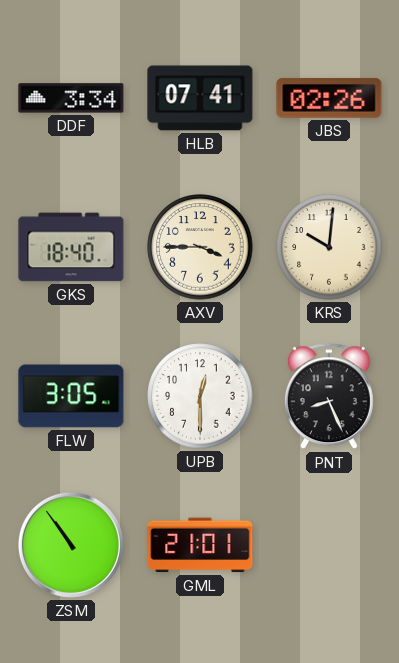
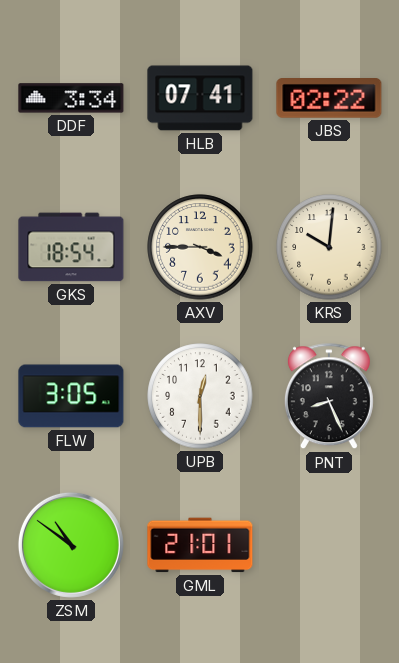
JBS: 02:26 -> 02:22 (329, 99)
GKS: 18:40 -> 18:54 (71, 247)
ZSM: 10:54 -> 10:51 (71, 545)
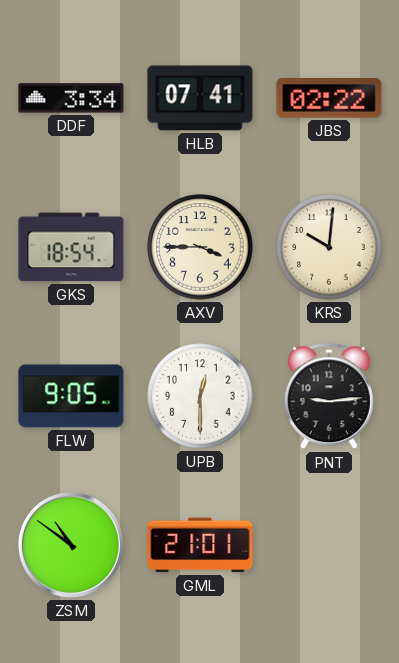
FLW: 3:05 -> 9:05 (71, 396)
PNT: 8:26 -> 9:14 (329, 397)
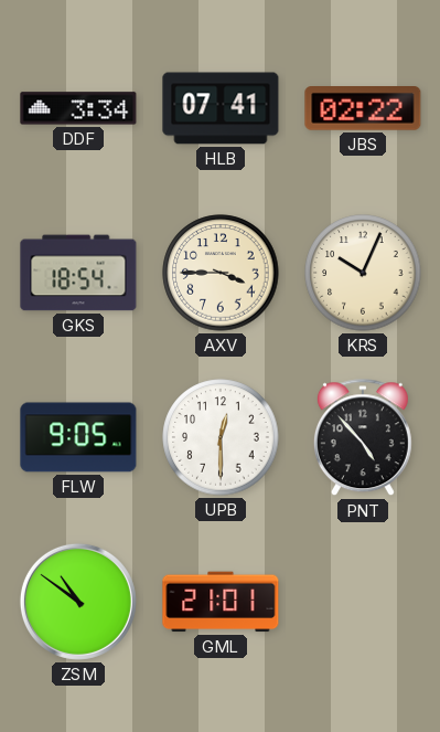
KRS: 10:01 -> 10:04 (363, 273)
PNT: 9:14 -> 4:53 (363, 438)
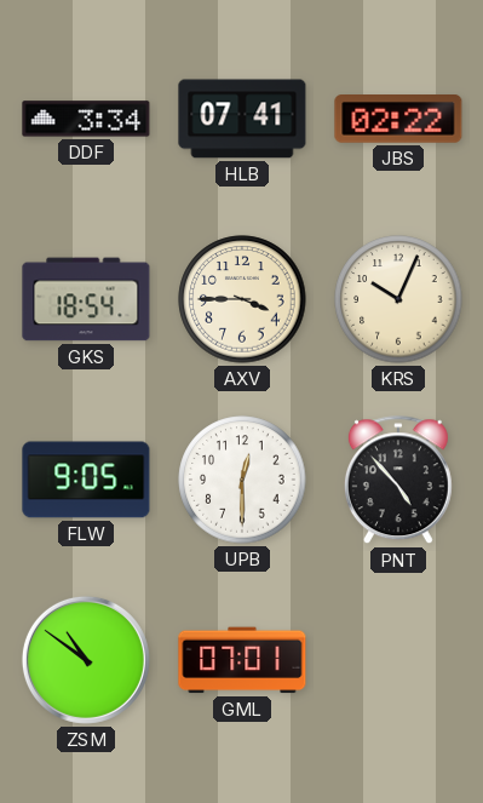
GML: 21:01 -> 07:01 (242, 660)
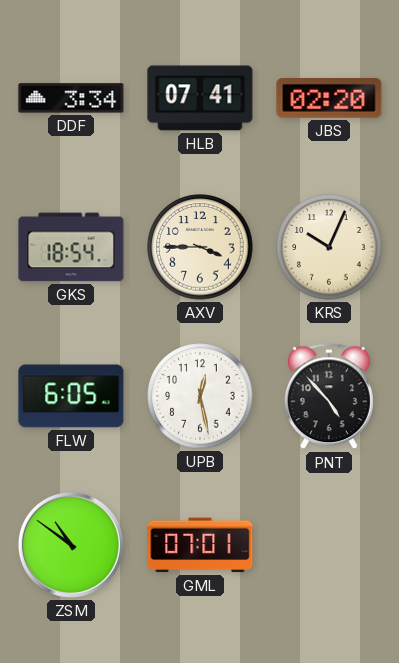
JBS: 02:22 -> 02:20 (329, 99)
FLW: 9:05 -> 6:05 (71, 396)
UPB: 12:30 -> 12:28 (200, 396)
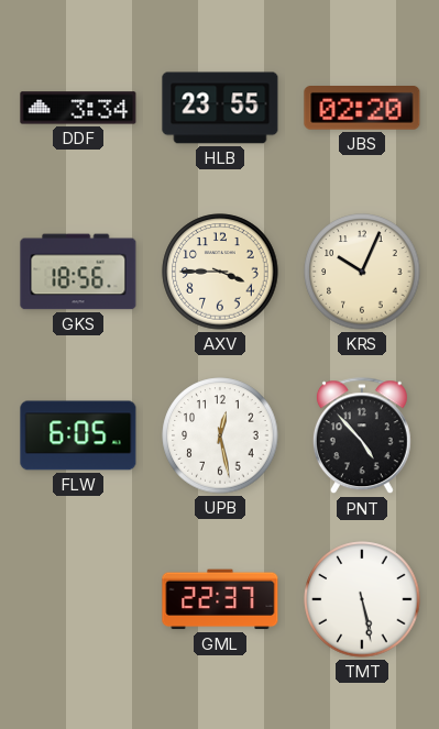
HLB: 07:41 -> 23:55 (220, 108)
GKS: 18:54 -> 18:56 (78, 272)
ZSM: 10:51 -> none (71, 545)
GML: 07:01 -> 22:37 (220, 599)
TMT: none -> 5:28 (362, 599)
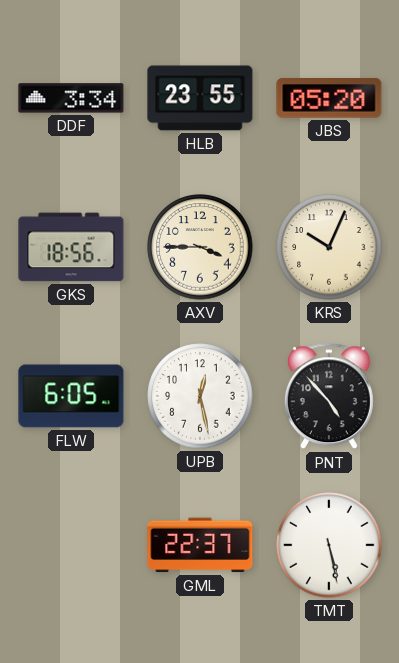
JBS: 02:20 -> 05:20 (329, 99)
